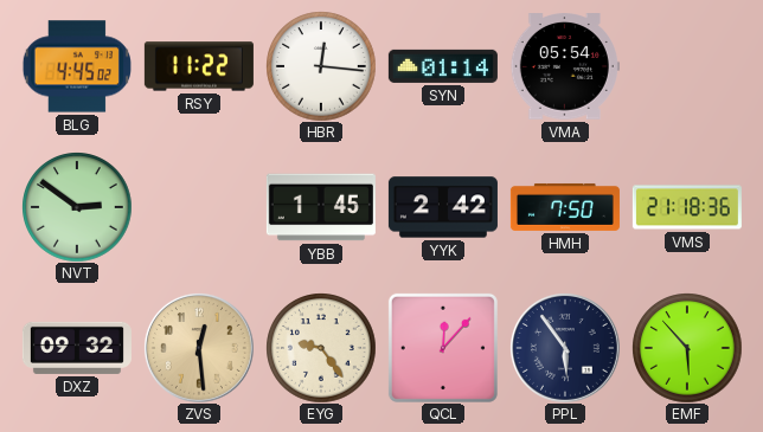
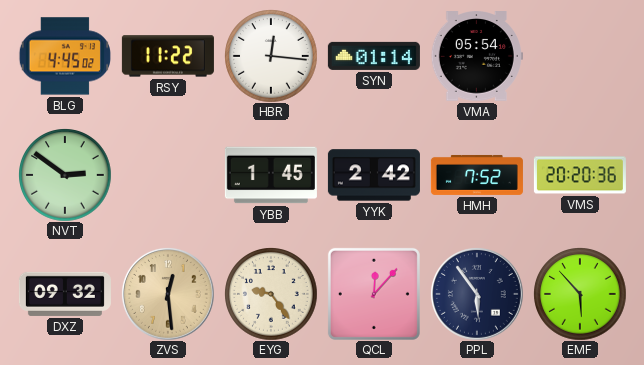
HMH: 7:50 -> 7:52 (477, 175)
VMS: 21:18 -> 20:20 (580, 175)
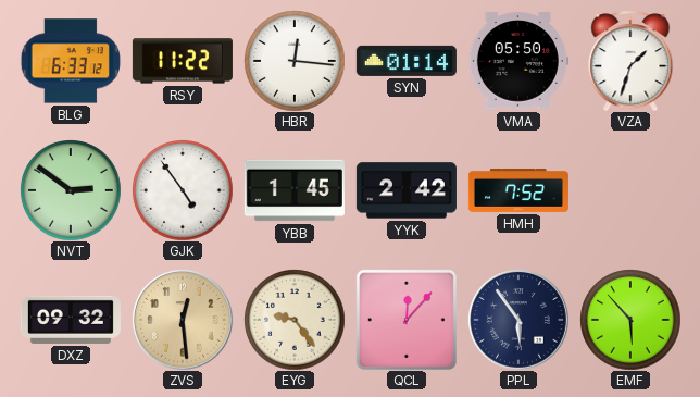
BLG: 4:45 -> 6:33 (71, 61)
VMA: 05:54 -> 05:50 (518, 61)
VZA: none -> 1:33 (630, 61)
GJK: none -> 4:54 (183, 190)
VMS: 20:20 -> none (580, 175)
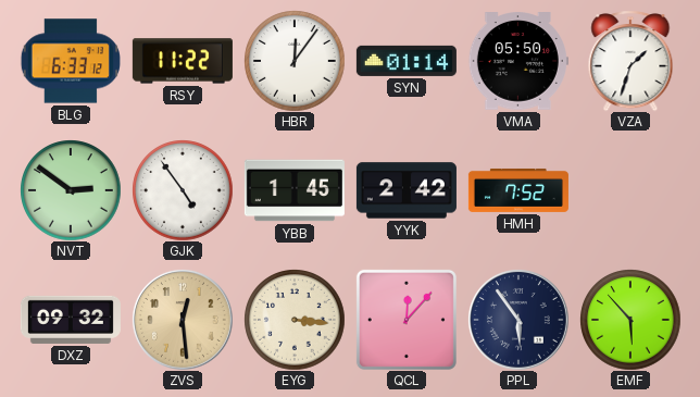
HBR: 12:16 -> 12:06 (295, 61)
EYG: 9:24 -> 3:16 (295, 320)
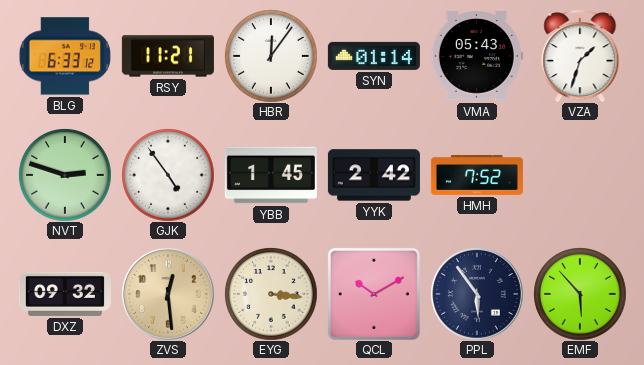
RSY: 11:22 -> 11:21 (168, 56)
VMA: 05:50 -> 05:43 (477, 56)
NVT: 2:51 -> 2:48 (65, 175)
QCL: 12:07 -> 10:10 (374, 294)
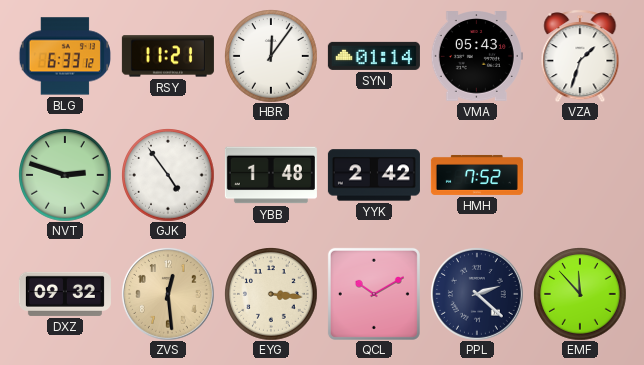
YBB: 1:45 -> 1:48 (271, 175)
PPL: 5:54 -> 2:22 (477, 294)
EMF: 5:53 -> 11:53 (580, 294)
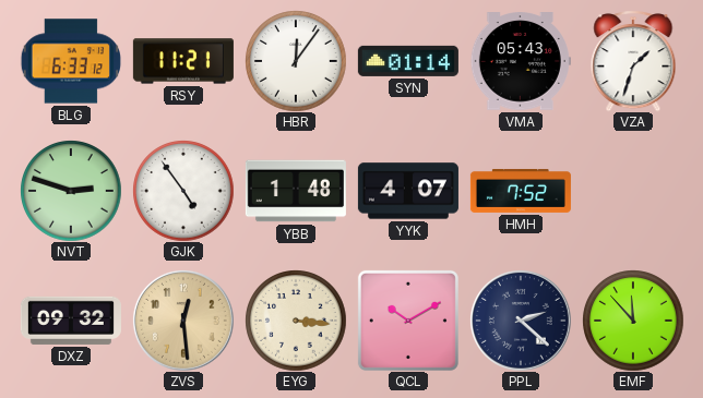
YYK: 2:42 -> 4:07 (408, 191)
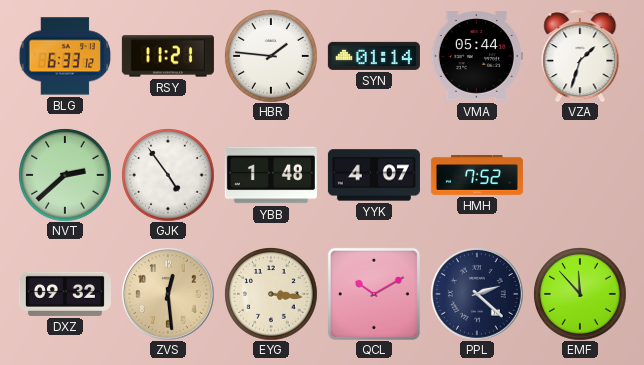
HBR: 12:06 -> 1:46 (271, 56)
VMA: 05:43 -> 05:44 (477, 56)
NVT: 2:48 -> 2:38 (65, 175)
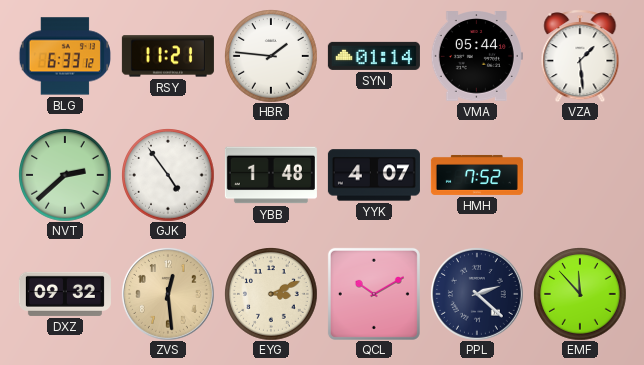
VZA: 1:33 -> 1:29 (580, 56)
EYG: 3:16 -> 3:11 (271, 294)
